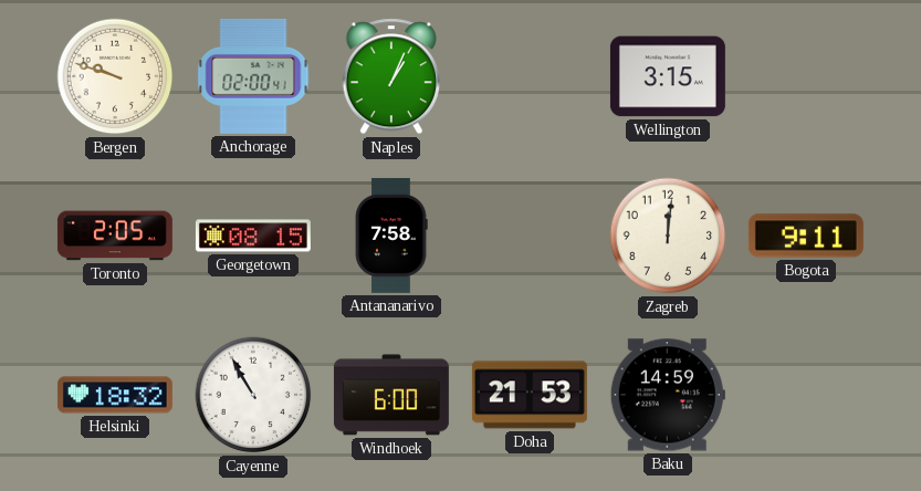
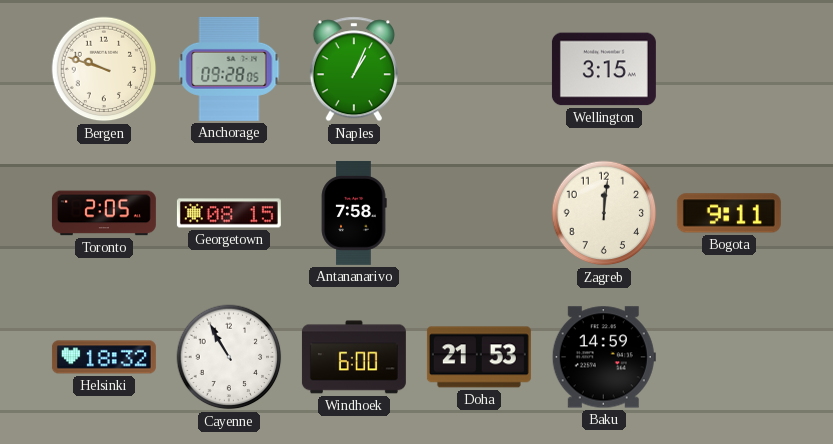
Anchorage: 02:00 -> 09:28 (229, 69)
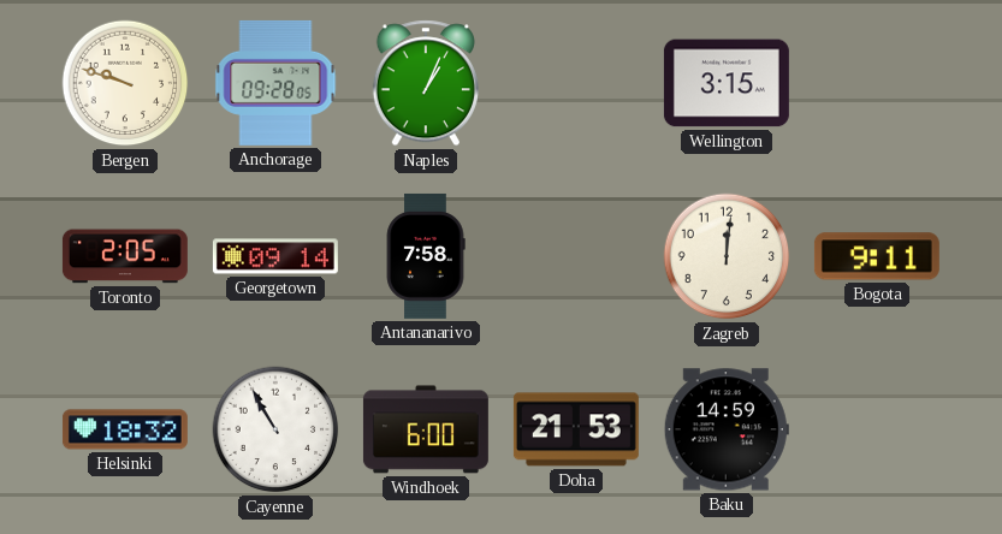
Georgetown: 08:15 -> 09:14 (275, 256)
